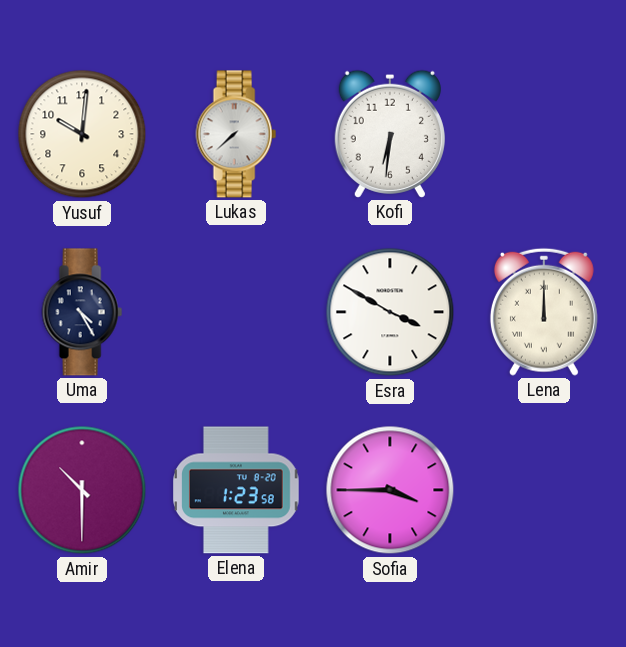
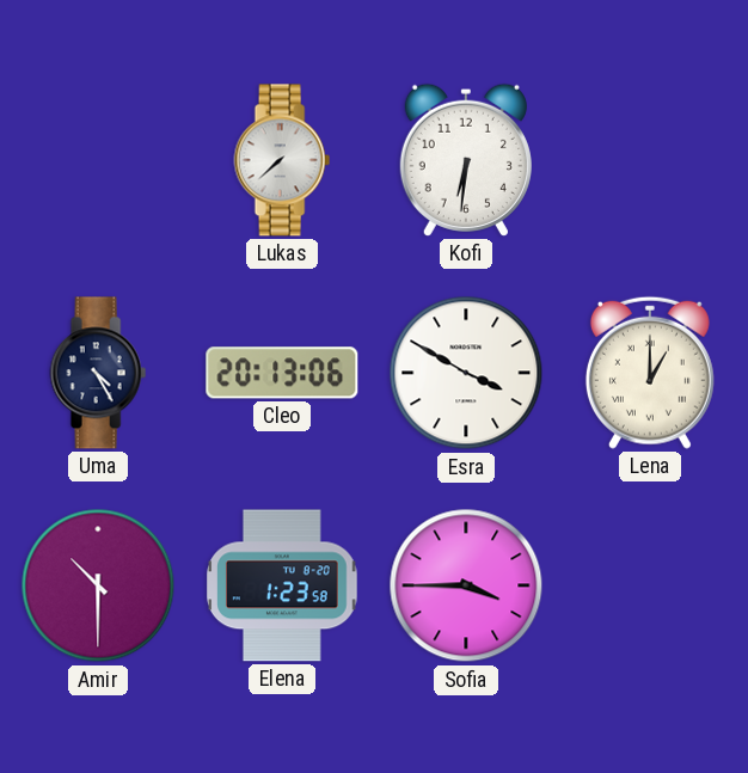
Yusuf: 10:01 -> none (82, 134)
Cleo: none -> 20:13 (282, 373)
Lena: 12:00 -> 1:00 (650, 373)
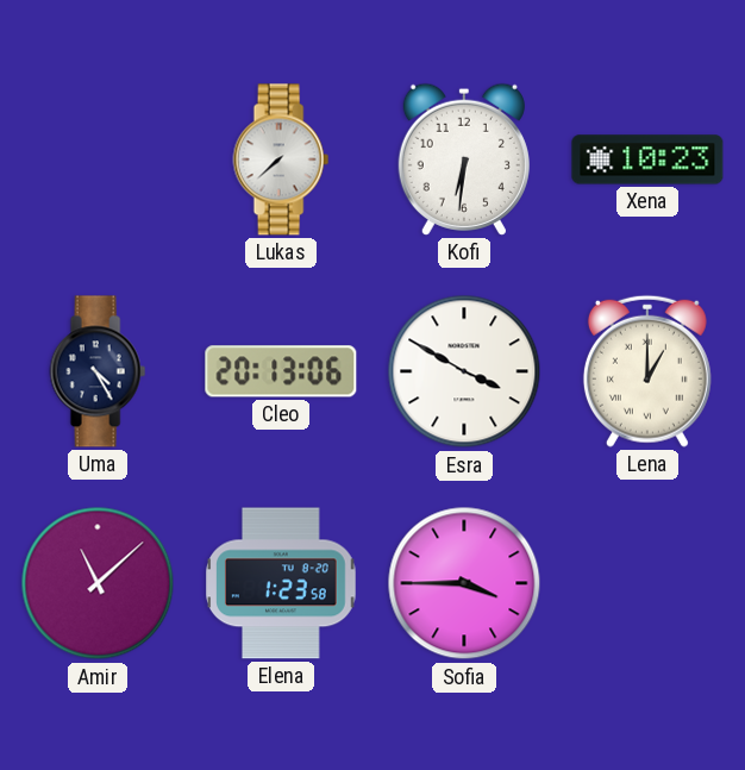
Xena: none -> 10:23 (647, 159)
Amir: 10:30 -> 11:08 (98, 583)
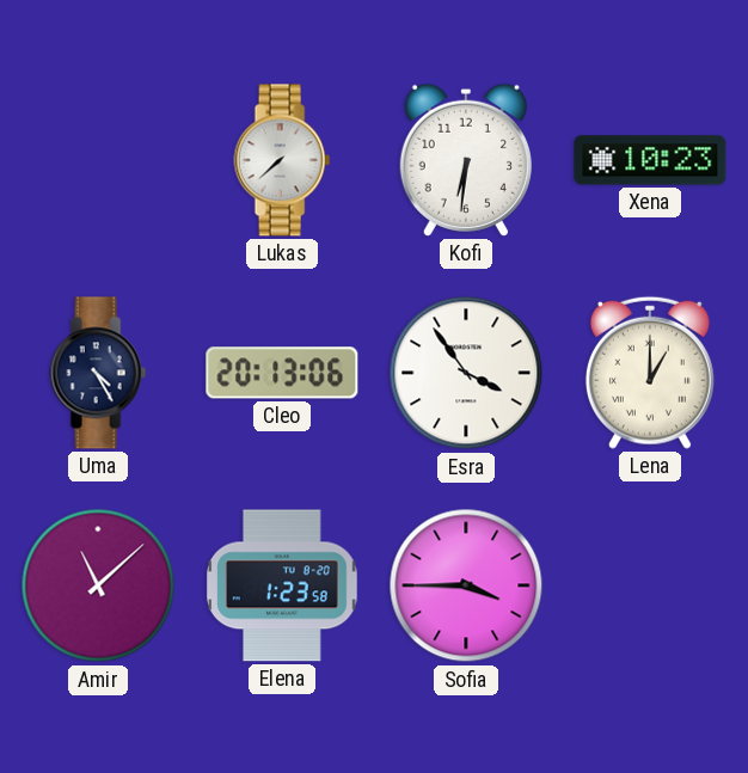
Esra: 3:50 -> 3:54 (466, 373)
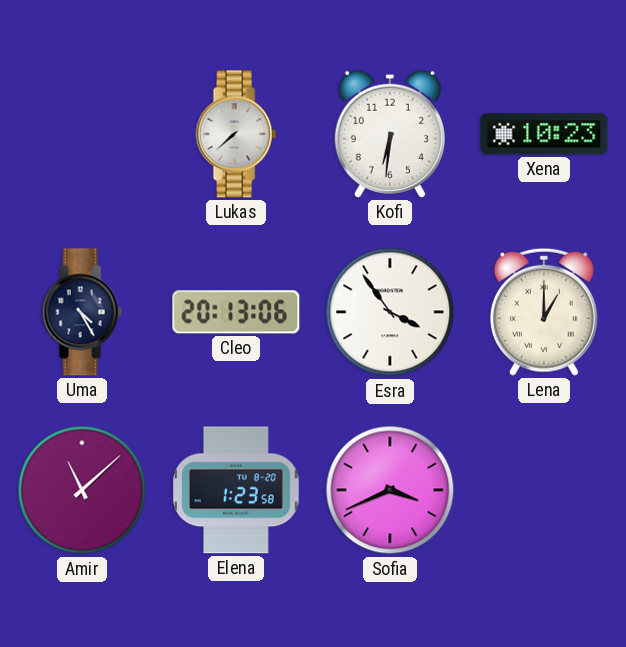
Sofia: 3:45 -> 3:41 (390, 490)
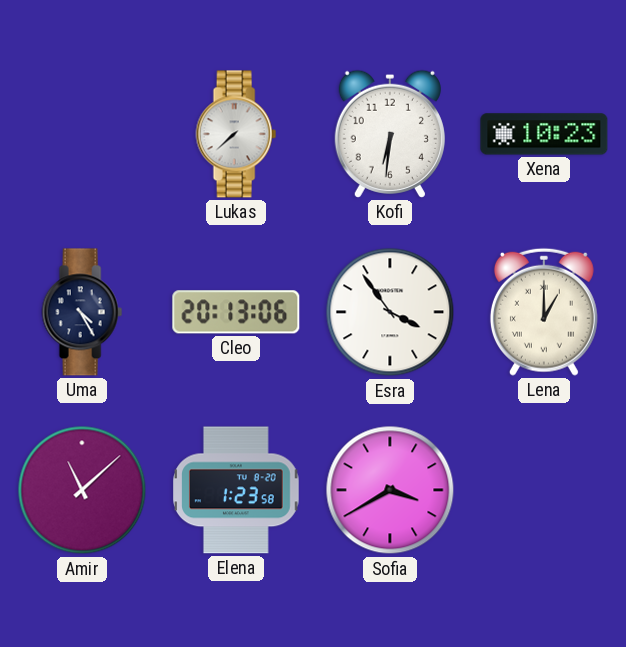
Sofia: 3:41 -> 3:40 (390, 490)
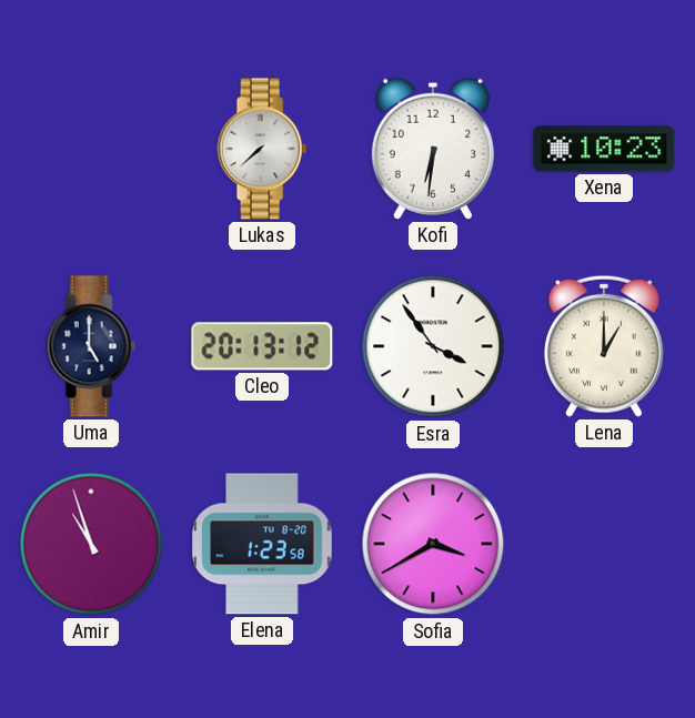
Uma: 4:25 -> 5:00 (91, 346)
Cleo: 20:13:06 -> 20:13:12 (262, 346)
Amir: 11:08 -> 10:57 (91, 544)
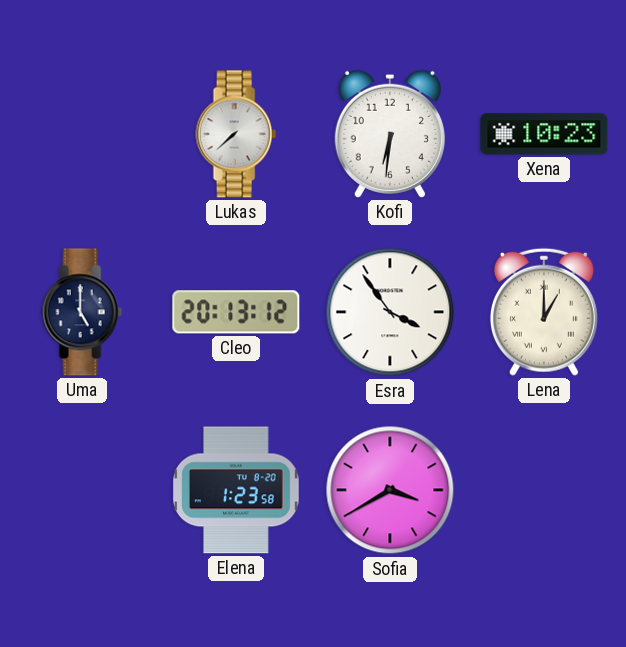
Amir: 10:57 -> none (91, 544)
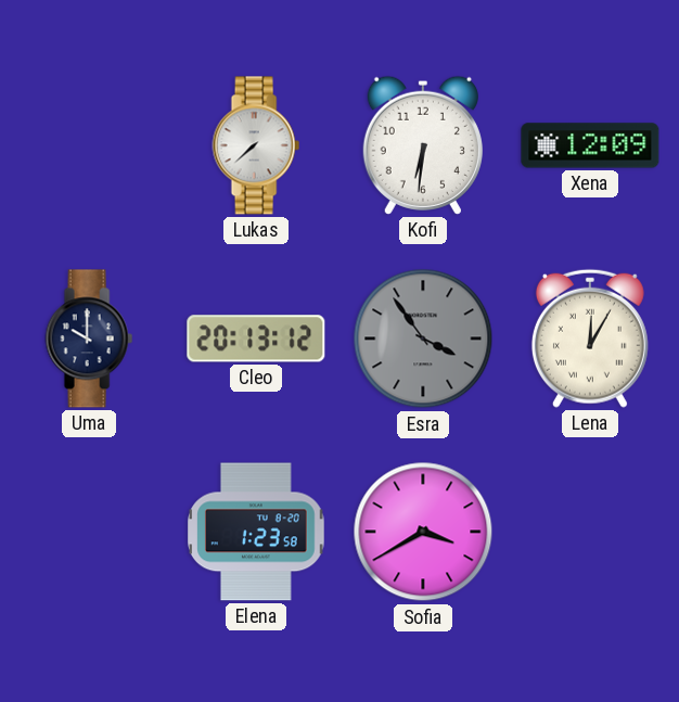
Xena: 10:23 -> 12:09 (590, 145)
Uma: 5:00 -> 10:00 (89, 339)
Esra dial: white -> grey (423, 339)
Lena: 1:00 -> 12:05 (590, 339)
